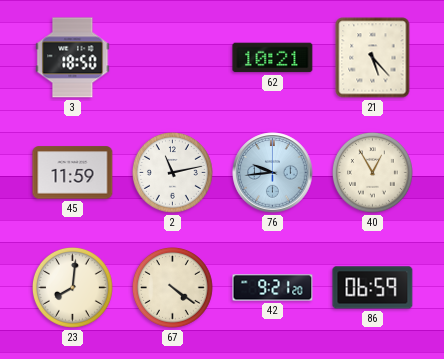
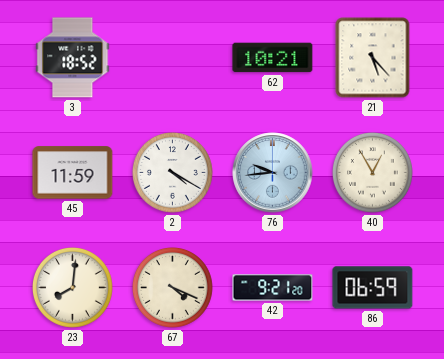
3: 18:50 -> 18:52 (73, 58)
2: 11:13 -> 4:20 (173, 173)
67: 4:21 -> 4:19 (173, 288)
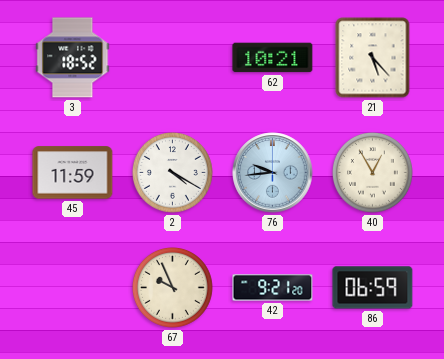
23: 8:01 -> none (73, 288)
67: 4:19 -> 9:56 (173, 288)
